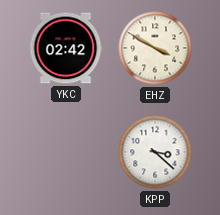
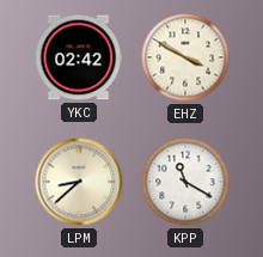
LPM: none -> 8:38 (79, 182)
KPP: 3:22 -> 11:20 (185, 182)
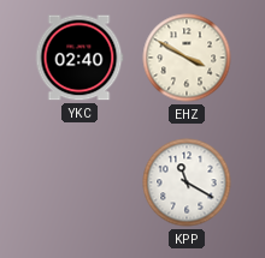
YKC: 02:42 -> 02:40 (79, 58)
LPM: 8:38 -> none (79, 182)
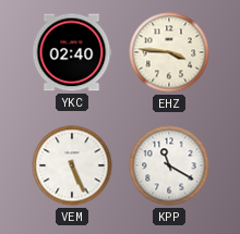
EHZ: 3:50 -> 3:46 (169, 52)
VEM: none -> 5:26 (72, 165)
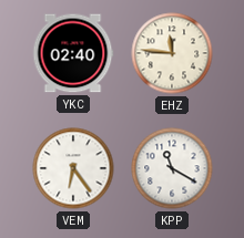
EHZ: 3:46 -> 11:46 (172, 53)
VEM: 5:26 -> 6:24 (73, 168)
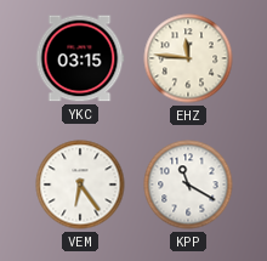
YKC: 02:40 -> 03:15 (80, 58)
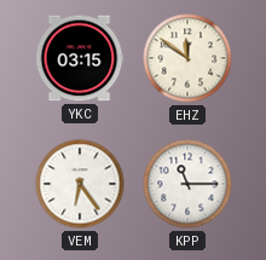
EHZ: 11:46 -> 11:51 (187, 58)
KPP: 11:20 -> 11:15 (187, 184)
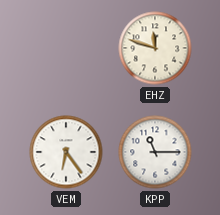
YKC: 03:15 -> none (80, 58)
EHZ: 11:51 -> 11:48 (155, 48)
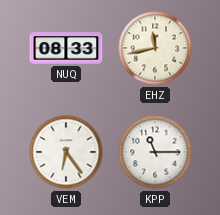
NUQ: none -> 08:33 (66, 48)
EHZ: 11:48 -> 11:43 (155, 48)
